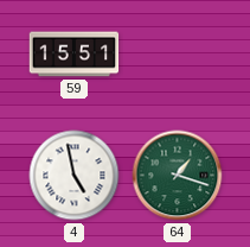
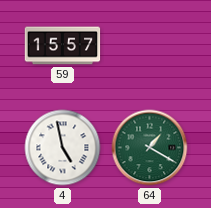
59: 15:51 -> 15:57 (63, 46)
64: 1:18 -> 1:20 (150, 148)
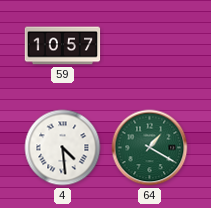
59: 15:57 -> 10:57 (63, 46)
4: 4:58 -> 4:29 (63, 148)
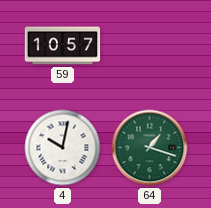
4: 4:29 -> 10:02 (63, 148)
64: 1:20 -> 1:18 (150, 148)
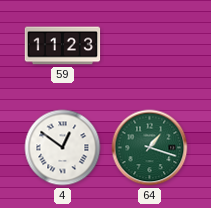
59: 10:57 -> 11:23 (63, 46)
4: 10:02 -> 12:51 (63, 148)
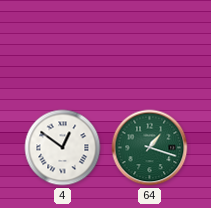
59: 11:23 -> none (63, 46)
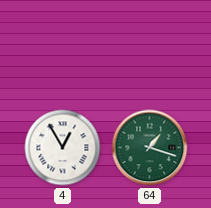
4: 12:51 -> 12:55 (63, 148)
